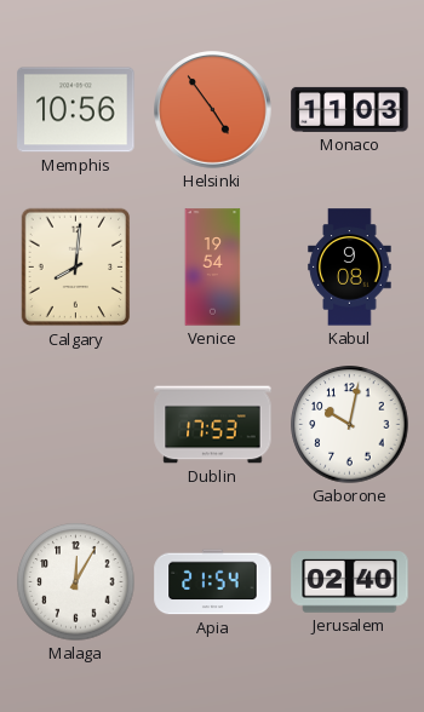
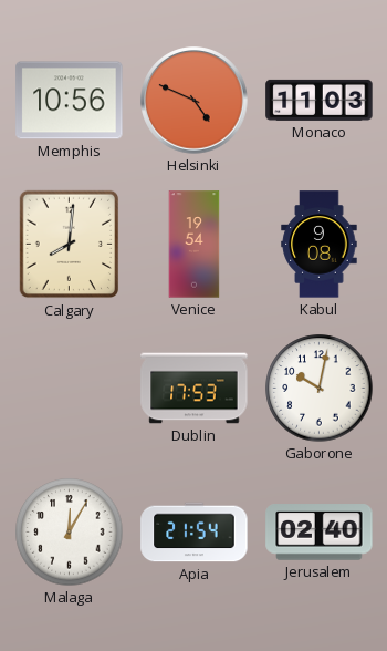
Helsinki: 4:54 -> 4:49 (195, 101)
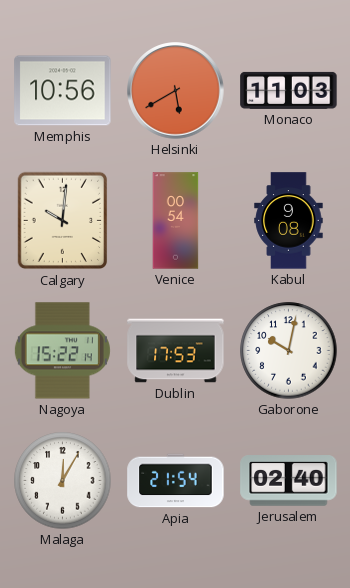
Helsinki: 4:49 -> 5:40 (176, 91)
Calgary: 8:01 -> 10:01 (63, 221)
Venice: 19:54 -> 00:54 (176, 221)
Nagoya: none -> 15:22 (62, 351)
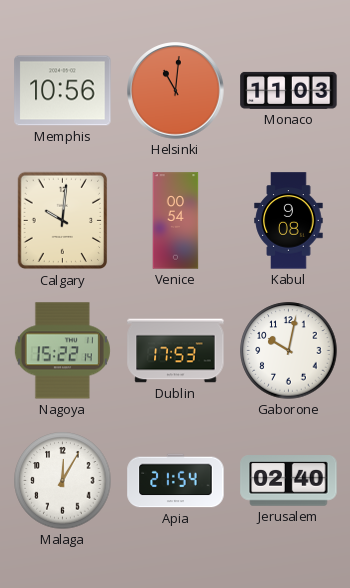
Helsinki: 5:40 -> 11:01 (176, 91)
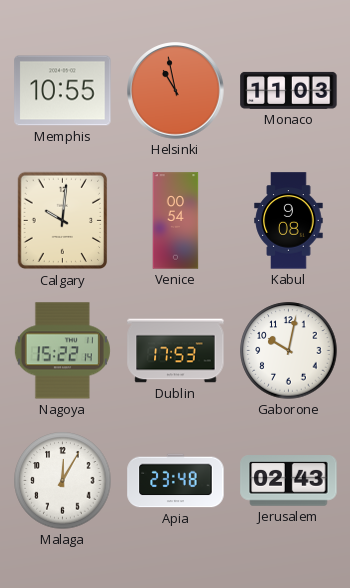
Memphis: 10:56 -> 10:55 (63, 91)
Helsinki: 11:01 -> 10:58 (176, 91)
Apia: 21:54 -> 23:48 (176, 481)
Jerusalem: 02:40 -> 02:43 (289, 481)
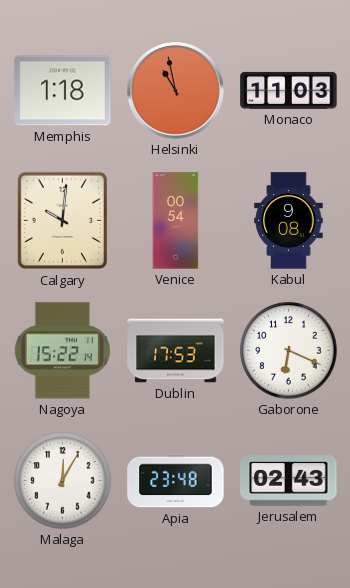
Memphis: 10:55 -> 1:18 (63, 91)
Gaborone: 10:02 -> 6:19 (289, 351)
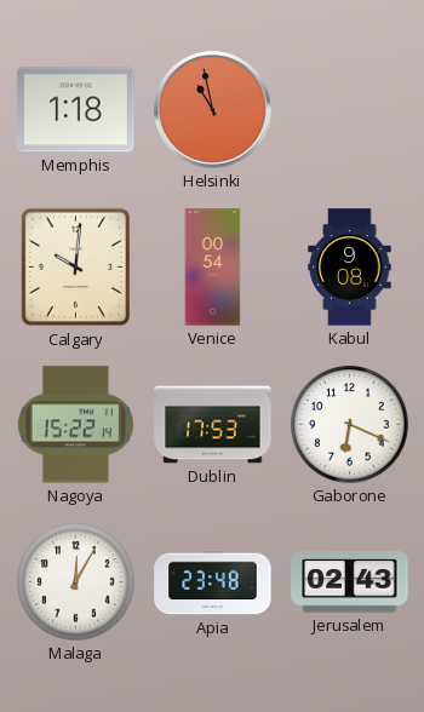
Monaco: 11:03 -> none (289, 90)
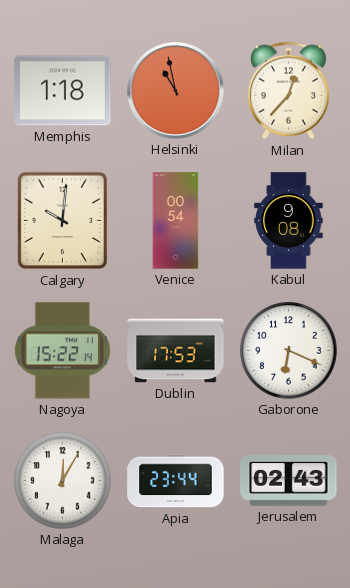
Milan: none -> 12:37 (288, 91)
Apia: 23:48 -> 23:44 (176, 481)
